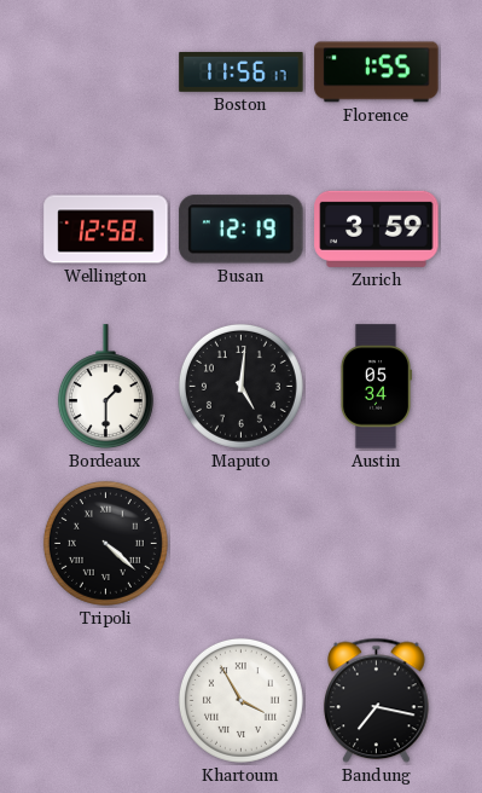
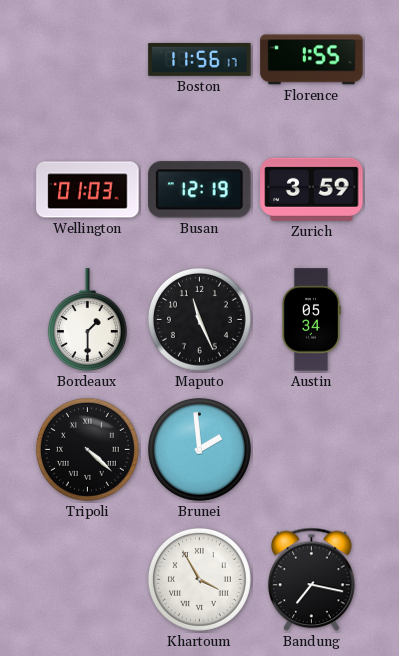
Wellington: 12:58 -> 01:03 (88, 190)
Maputo: 5:01 -> 11:26 (199, 319)
Brunei: none -> 1:59 (199, 449)
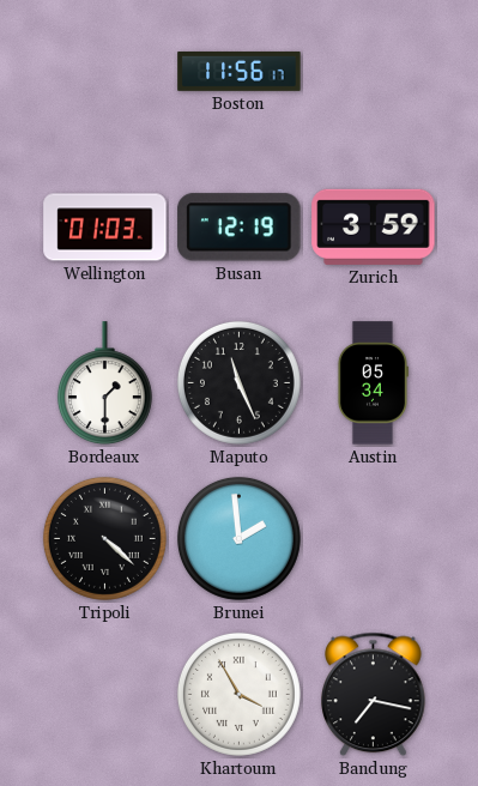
Florence: 1:55 -> none (312, 60)
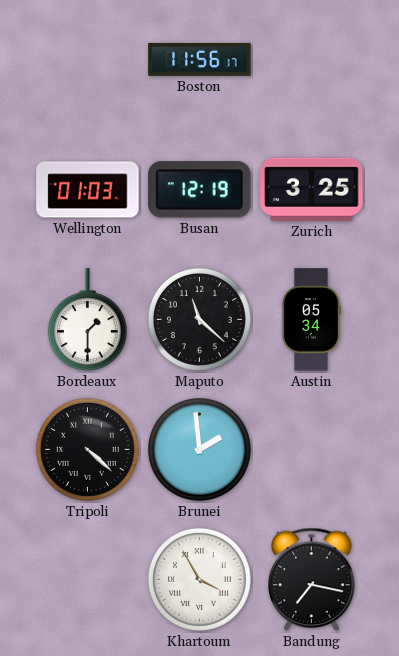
Zurich: 3:59 -> 3:25 (312, 189)
Maputo: 11:26 -> 11:22 (199, 319)
